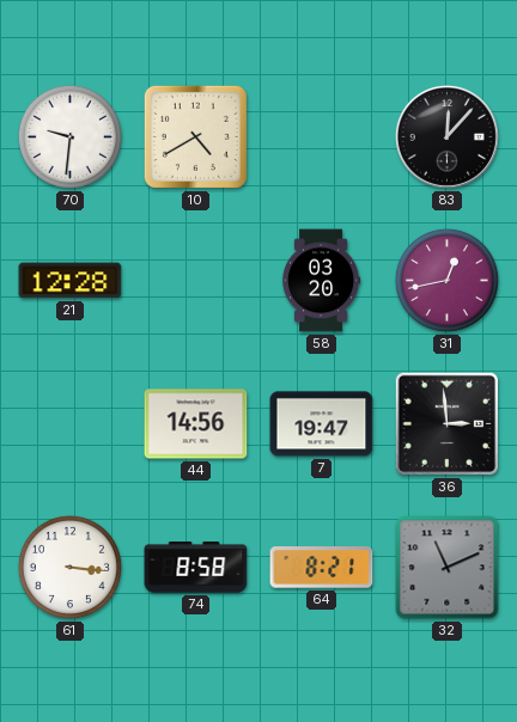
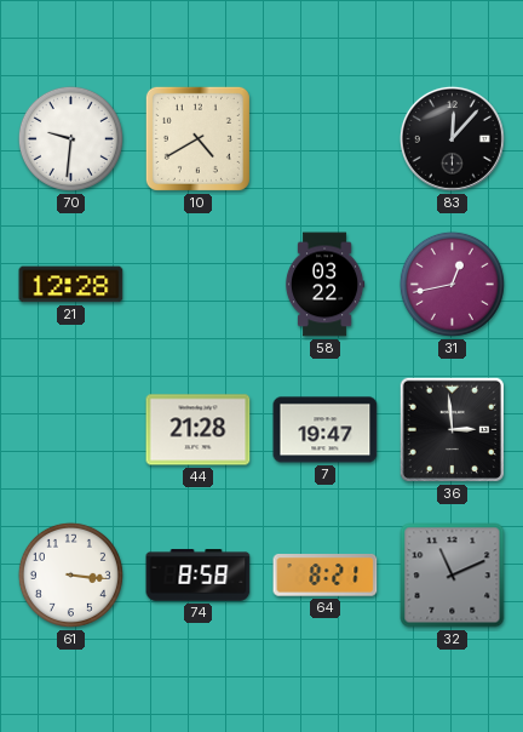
58: 03:20 -> 03:22 (324, 285)
44: 14:56 -> 21:28 (199, 430)
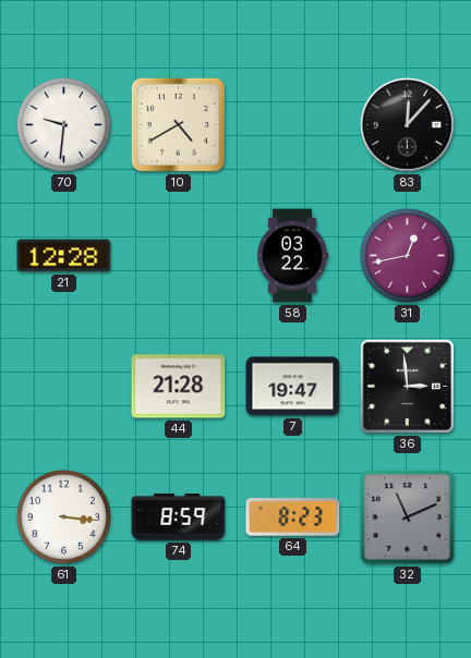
74: 8:58 -> 8:59 (179, 517)
64: 8:21 -> 8:23 (293, 517)
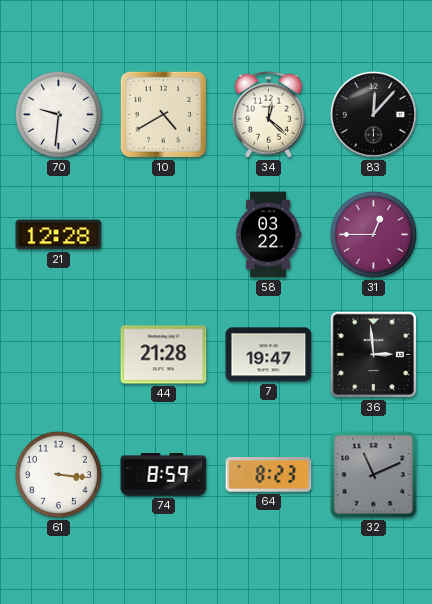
34: none -> 12:22 (268, 114)
31: 12:43 -> 12:45 (373, 234)
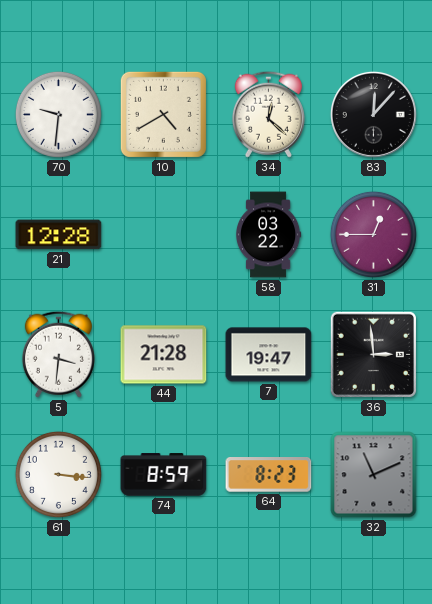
5: none -> 3:31 (58, 354)
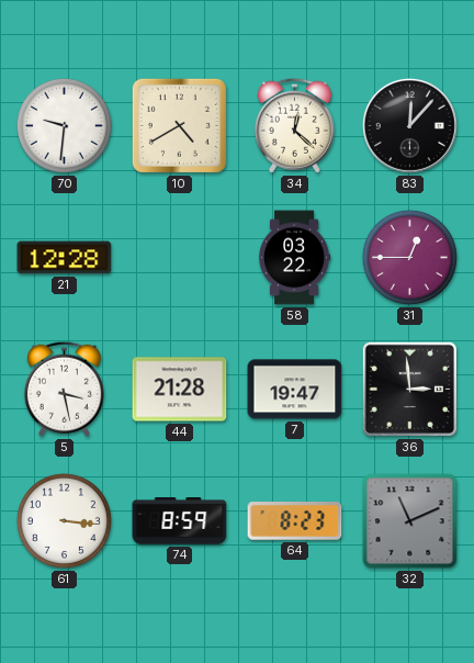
5: 3:31 -> 3:28 (64, 389)
